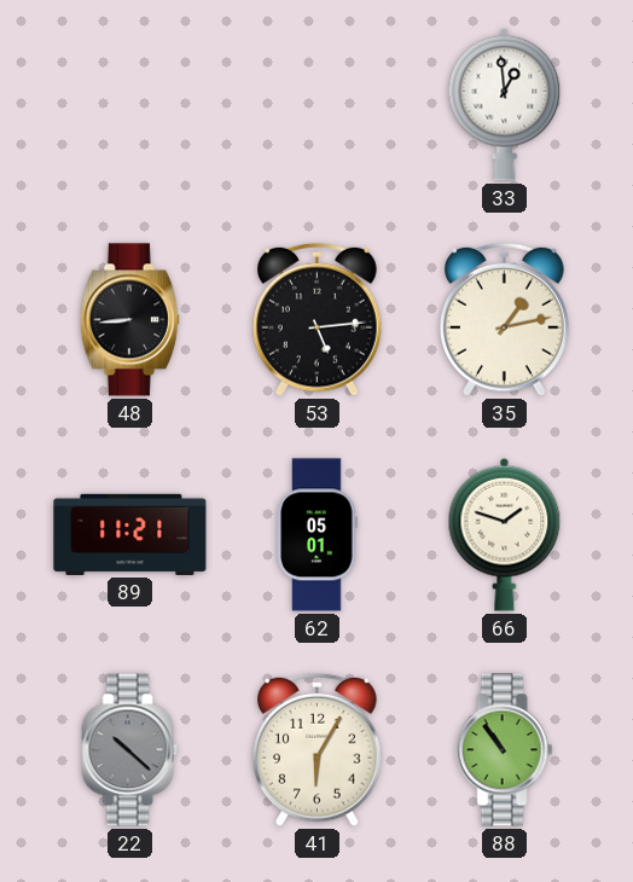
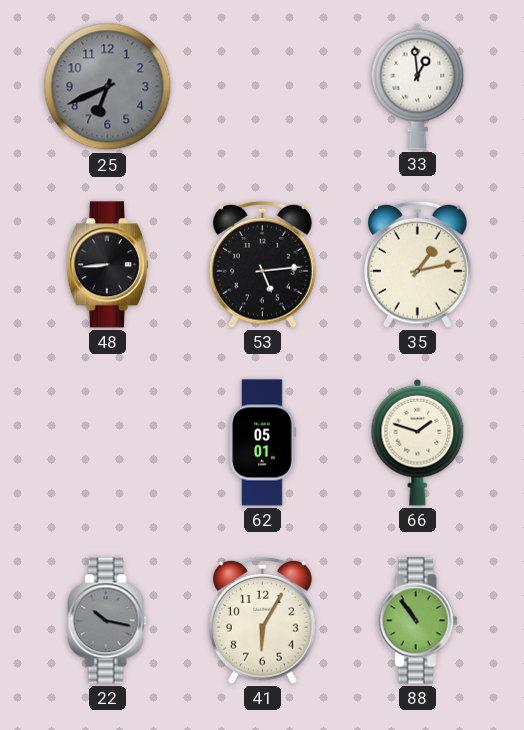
25: none -> 6:41 (108, 87)
89: 11:21 -> none (130, 534)
22: 10:22 -> 10:17 (108, 621)
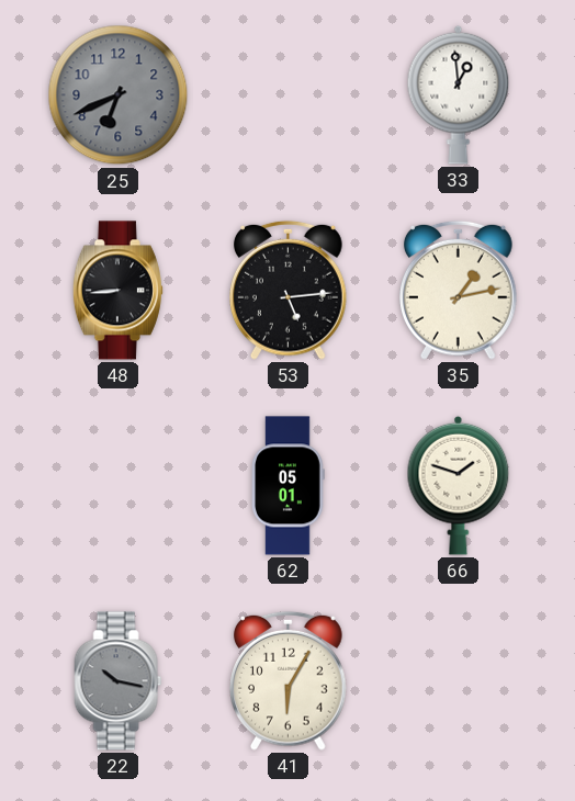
88: 10:54 -> none (418, 621)
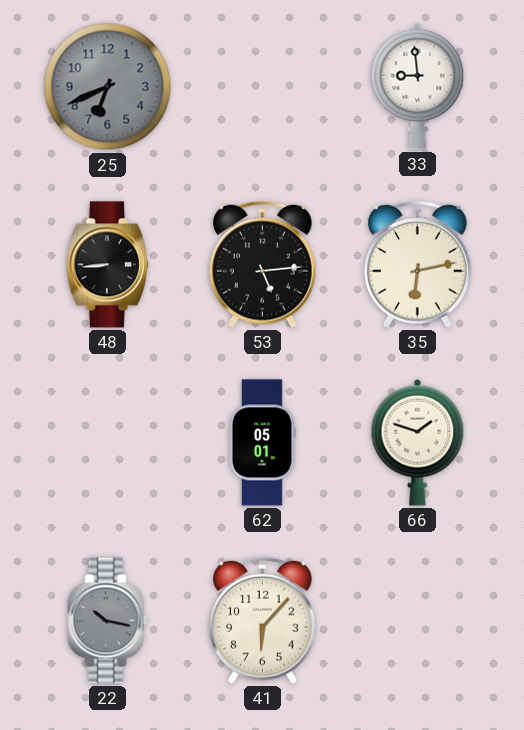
33: 12:59 -> 8:59 (418, 86)
35: 1:13 -> 6:13 (418, 264)
41: 6:05 -> 6:07 (263, 620)
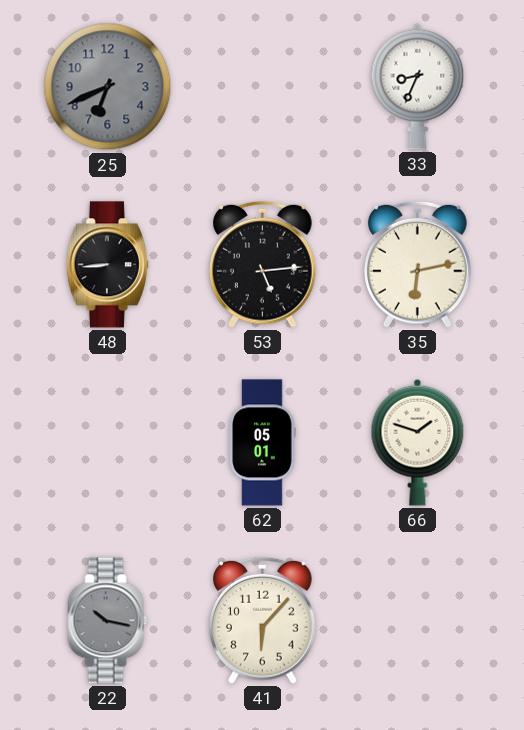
33: 8:59 -> 8:34 (418, 86)
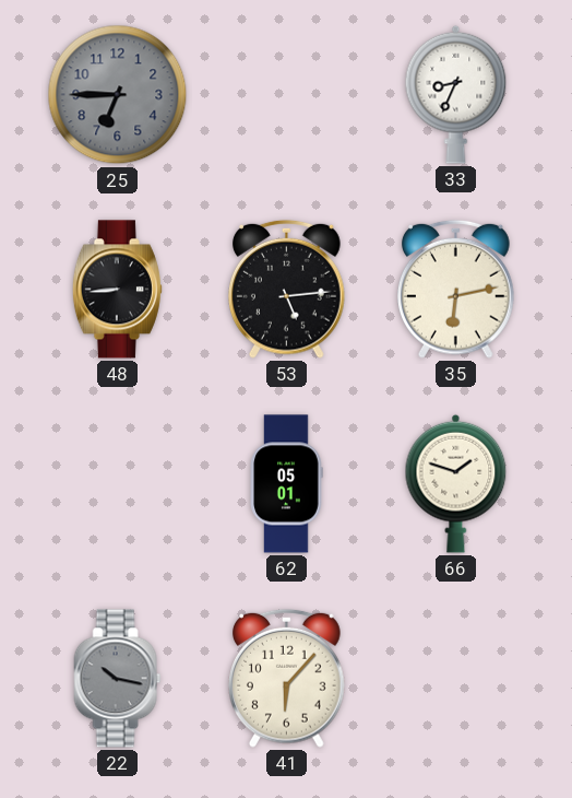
25: 6:41 -> 6:45 (118, 95)
